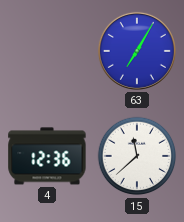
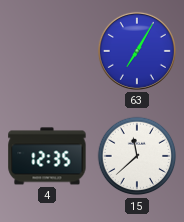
4: 12:36 -> 12:35 (47, 156)
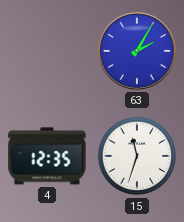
63: 7:05 -> 2:05 (137, 51)
15: 11:38 -> 11:33 (137, 156)
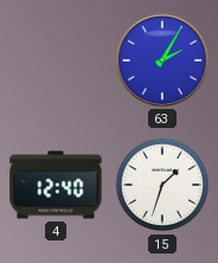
4: 12:35 -> 12:40 (56, 185)
15: 11:33 -> 1:33 (162, 185)
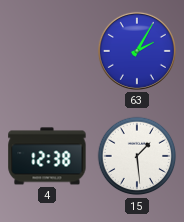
4: 12:40 -> 12:38 (47, 156)
15: 1:33 -> 1:29 (137, 156)
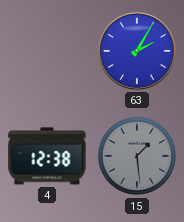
15 dial: white -> grey (137, 156)
